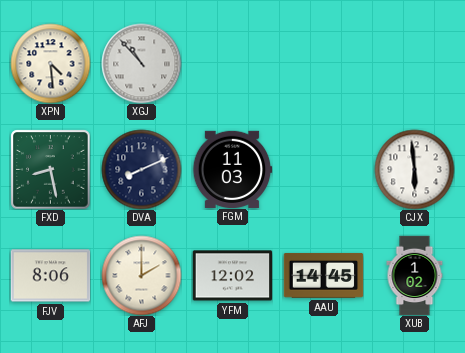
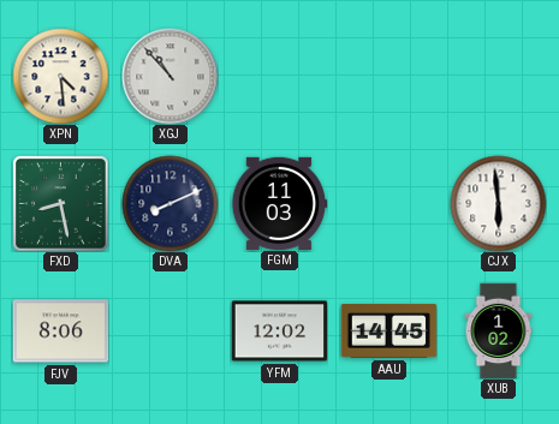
AFJ: 2:00 -> none (141, 275)
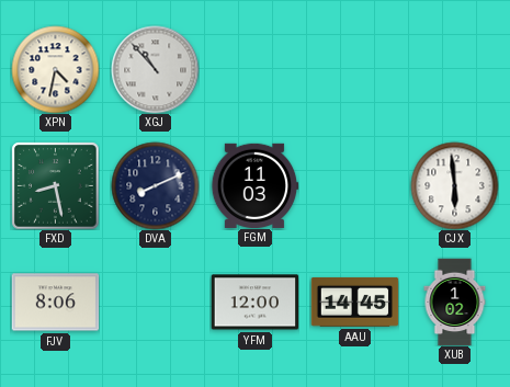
XPN: 4:29 -> 4:32 (55, 69)
YFM: 12:02 -> 12:00 (254, 303)
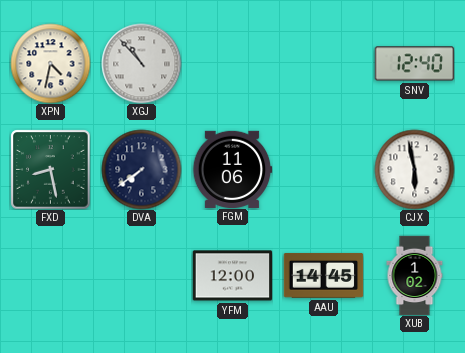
SNV: none -> 12:40 (414, 64)
DVA: 8:11 -> 7:39 (141, 169)
FGM: 11:03 -> 11:06 (232, 169)
CJX: 5:59 -> 5:58 (414, 169)
FJV: 8:06 -> none (55, 303)
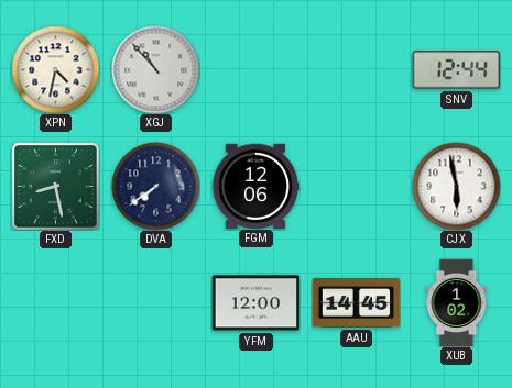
SNV: 12:40 -> 12:44 (456, 70)
FGM: 11:06 -> 12:06 (255, 186)
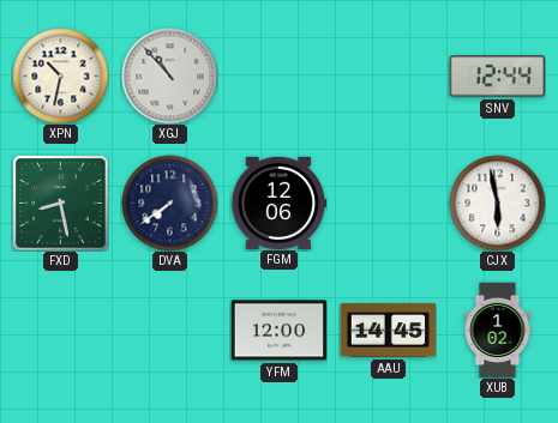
XPN: 4:32 -> 10:32 (60, 75)
